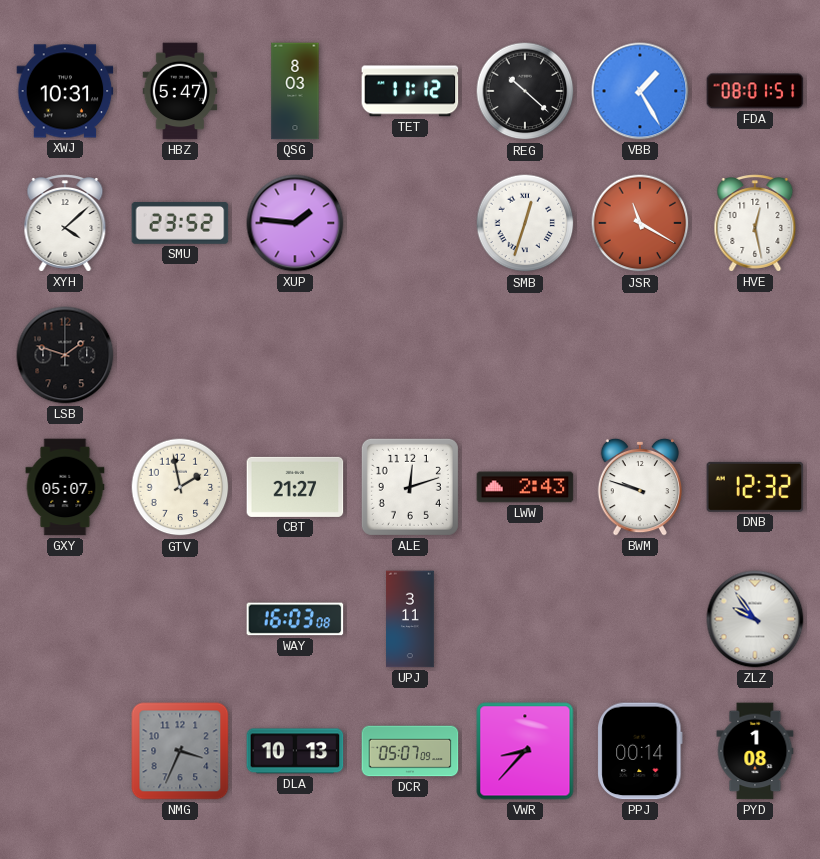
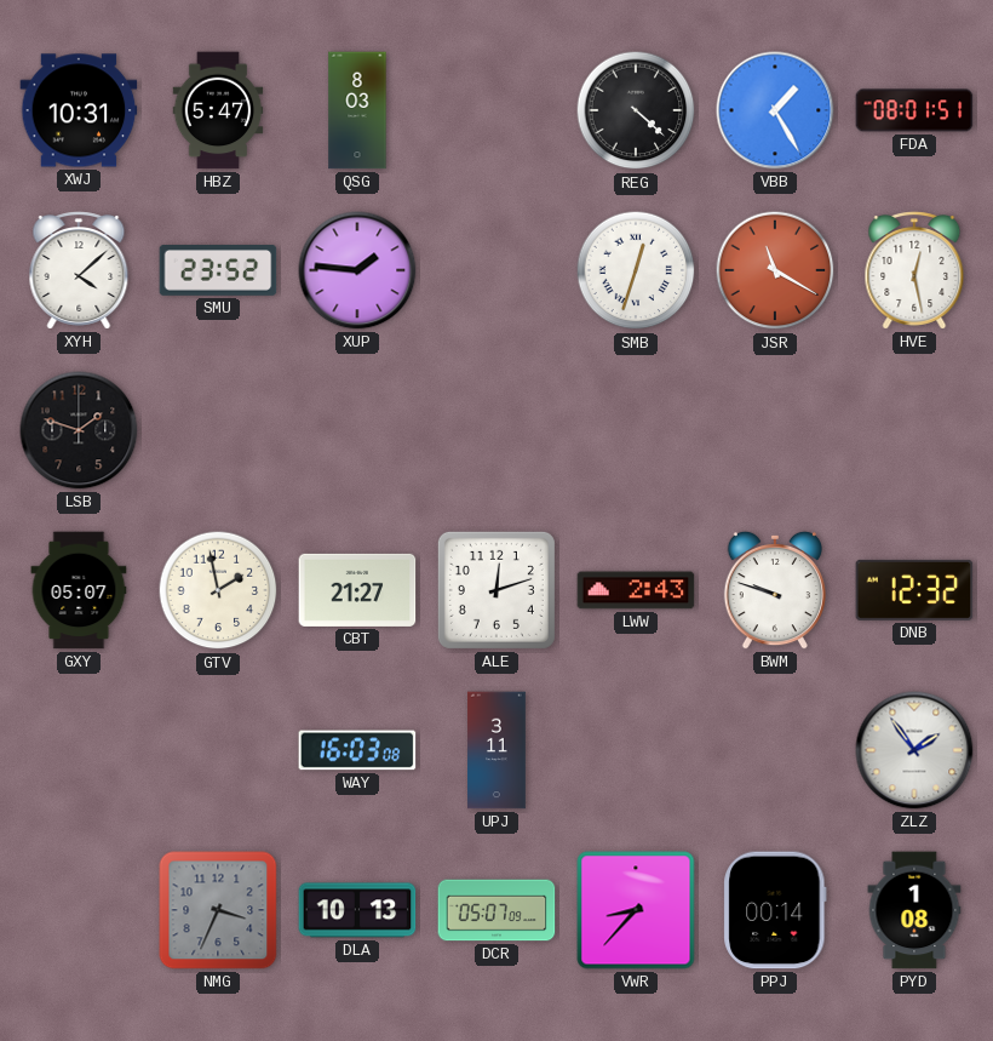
TET: 11:12 -> none (410, 91)
REG: 10:22 -> 4:22 (636, 110)
ZLZ: 9:54 -> 1:54 (914, 750)
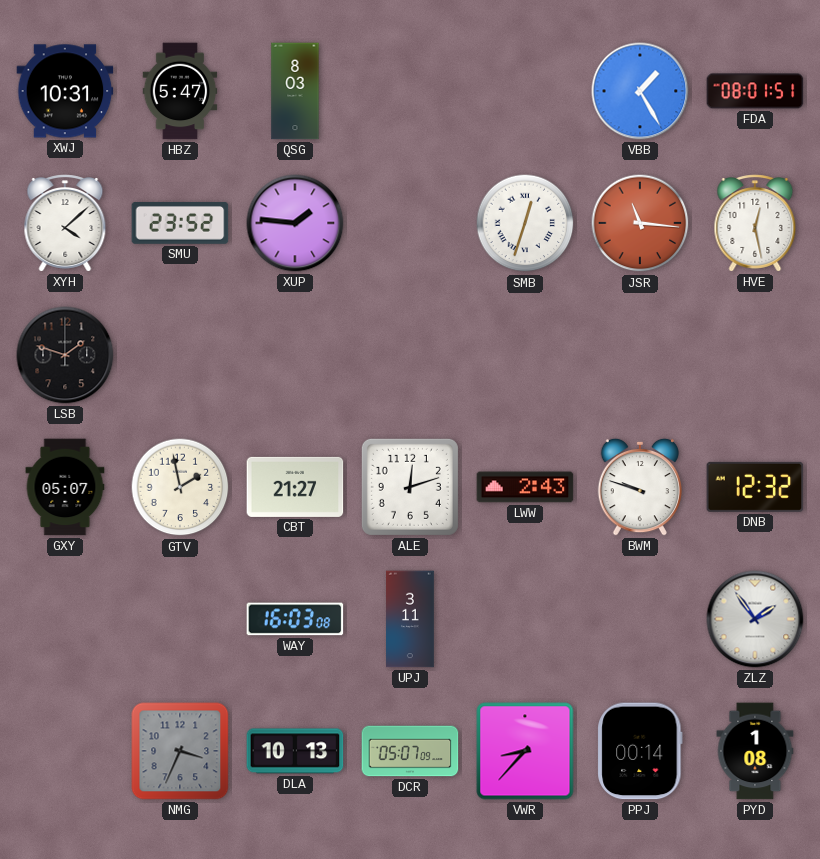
REG: 4:22 -> none (636, 110)
JSR: 11:20 -> 11:16 (640, 223)
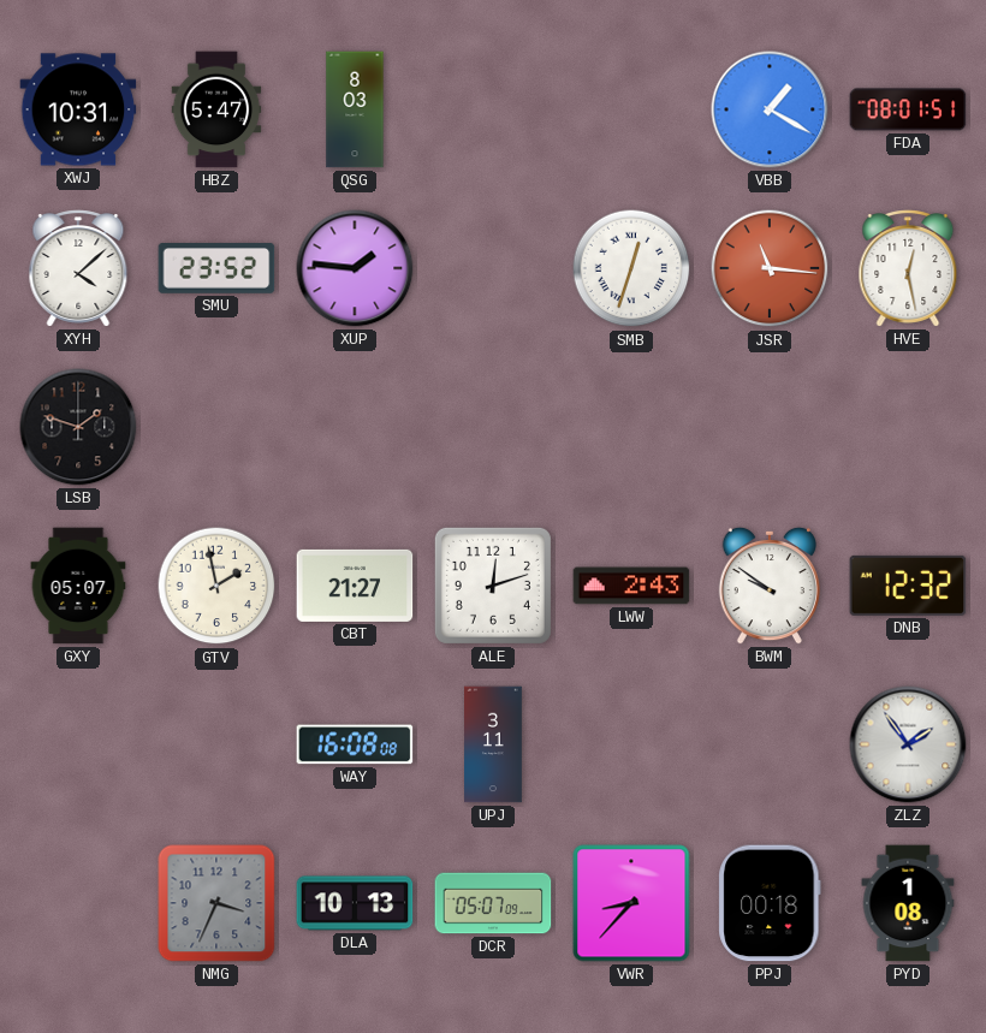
VBB: 1:25 -> 1:20 (770, 109)
BWM: 9:48 -> 9:51 (768, 586)
WAY: 16:03 -> 16:08 (355, 744)
PPJ: 00:14 -> 00:18 (770, 903)
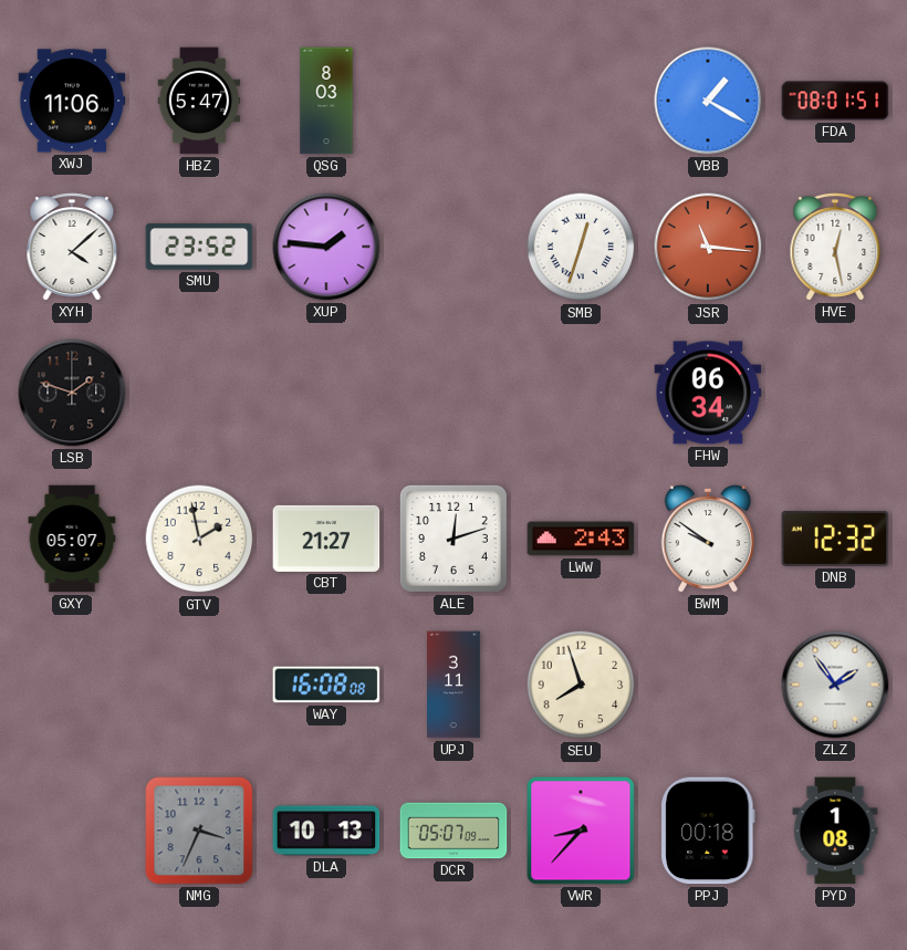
XWJ: 10:31 -> 11:06 (72, 101)
FHW: none -> 06:34 (708, 393)
SEU: none -> 7:57 (581, 685)
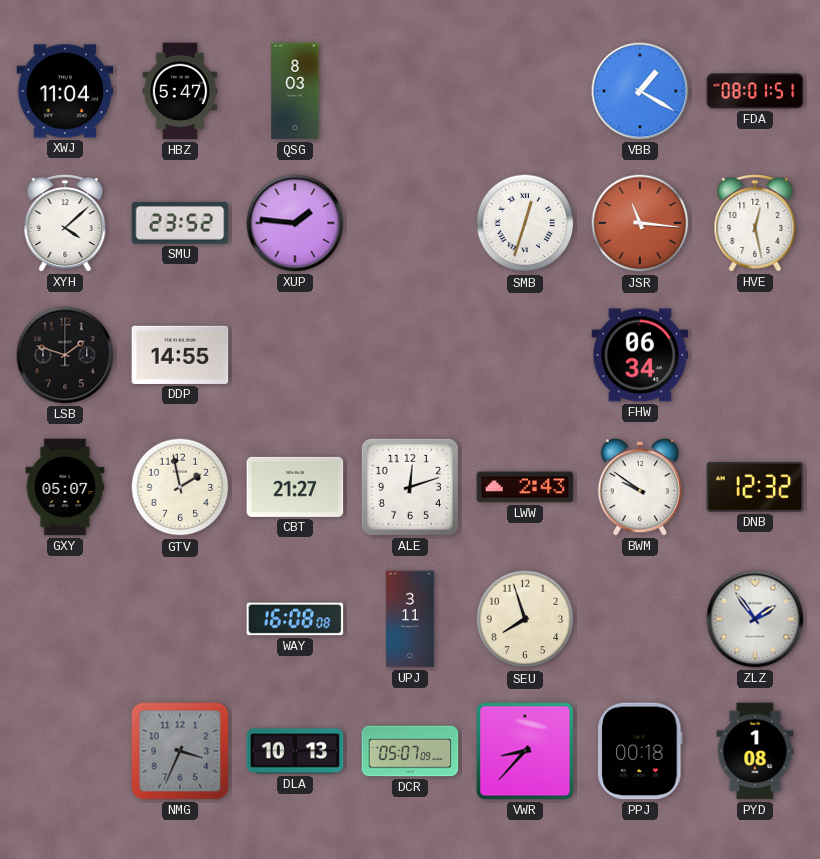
XWJ: 11:06 -> 11:04 (65, 91)
DDP: none -> 14:55 (180, 355)
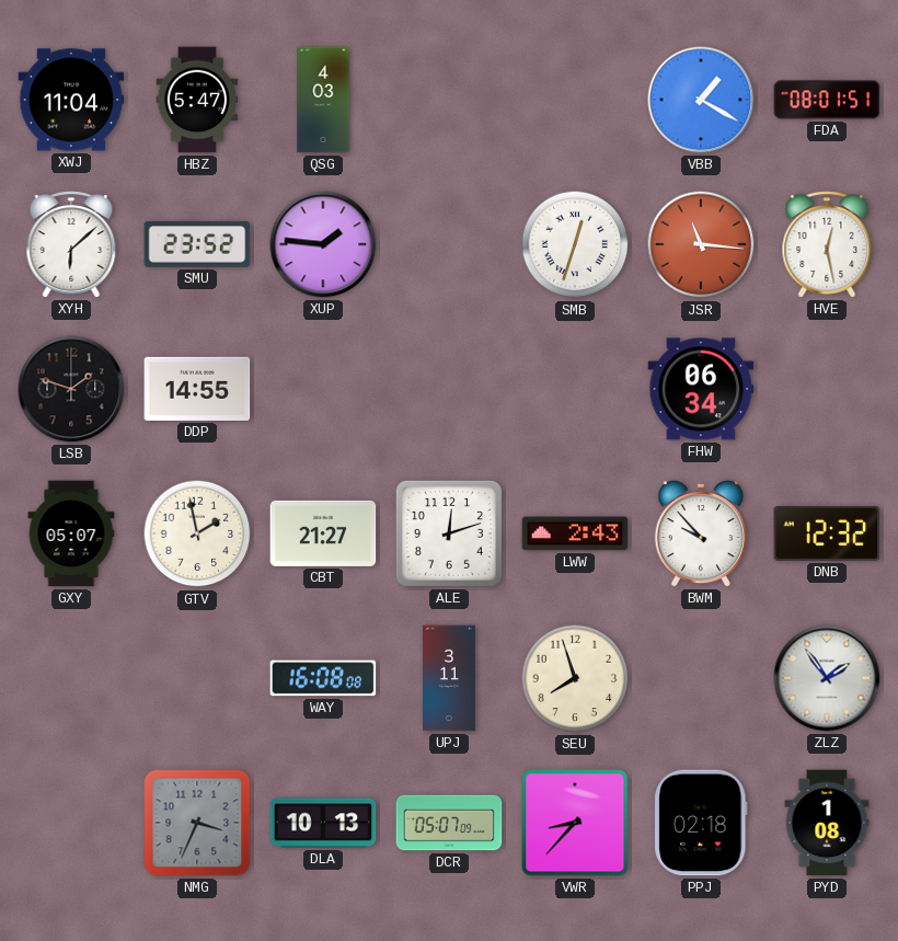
QSG: 8:03 -> 4:03 (323, 100)
XYH: 4:08 -> 6:08 (71, 244)
BWM: 9:51 -> 9:53 (700, 533)
PPJ: 00:18 -> 02:18 (701, 823)
